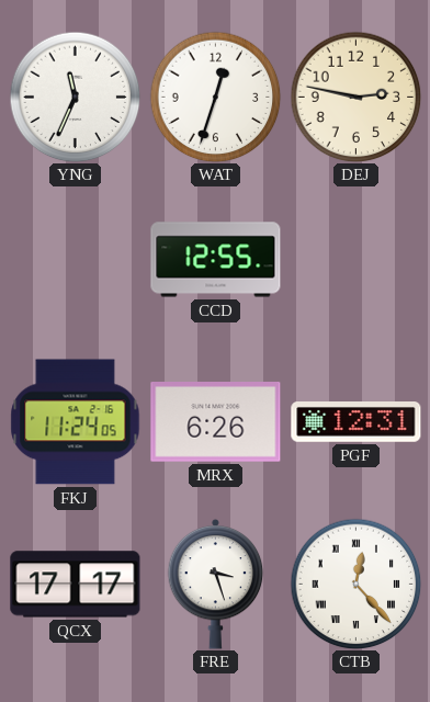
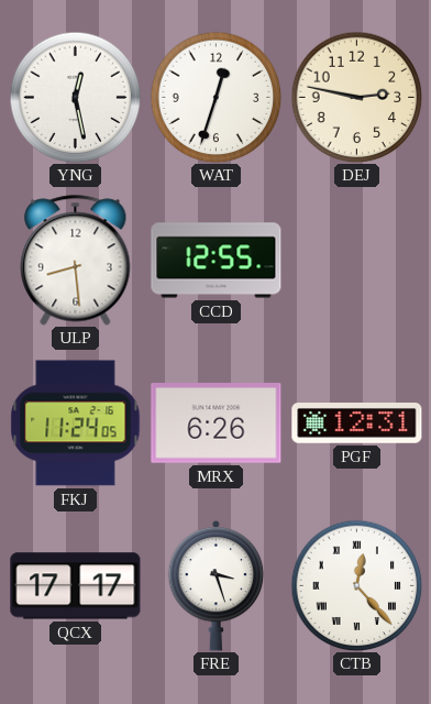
YNG: 11:34 -> 12:28 (75, 97)
ULP: none -> 8:29 (76, 261)
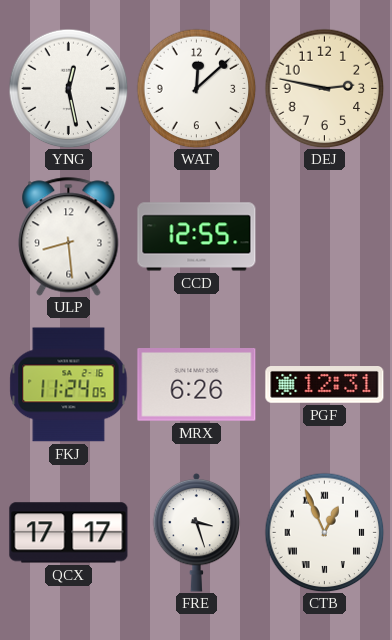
WAT: 12:33 -> 12:08 (196, 88)
CTB: 12:23 -> 12:56 (324, 532)
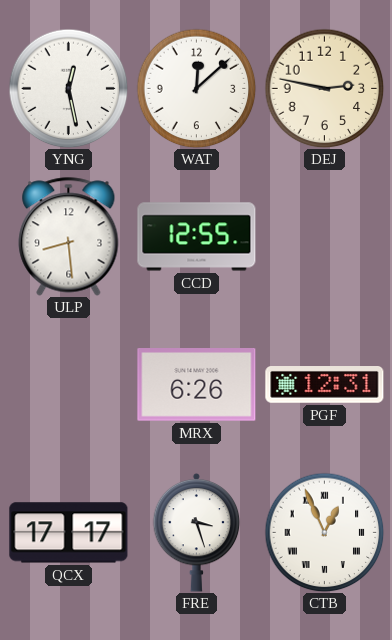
FKJ: 11:24 -> none (69, 385)
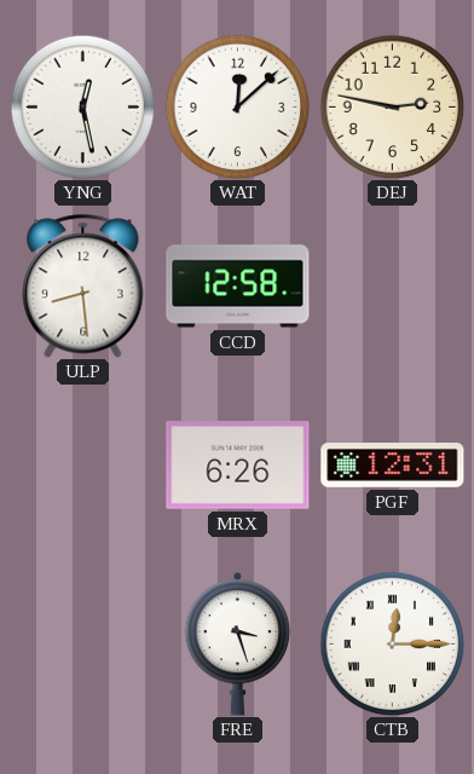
CCD: 12:55 -> 12:58 (238, 287)
QCX: 17:17 -> none (69, 533)
CTB: 12:56 -> 12:15 (392, 643)
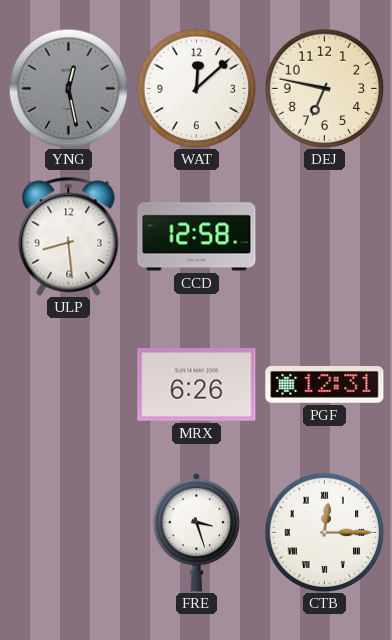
YNG dial: white -> grey (68, 88)
DEJ: 2:47 -> 6:47 (324, 88)
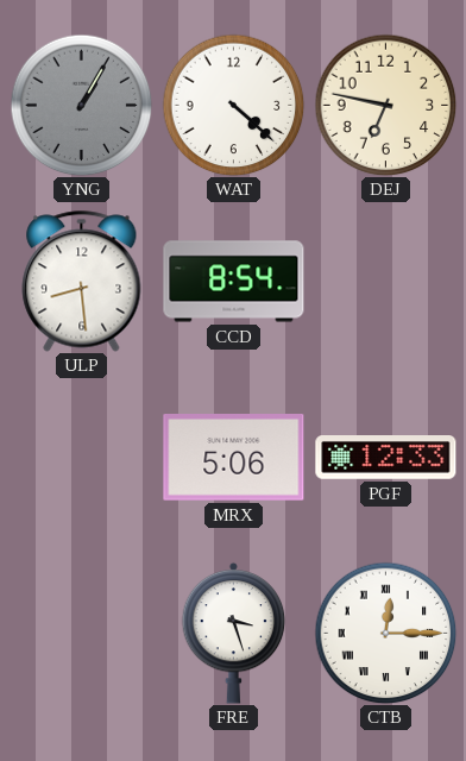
YNG: 12:28 -> 1:05 (81, 105)
WAT: 12:08 -> 4:22 (233, 105)
CCD: 12:58 -> 8:54 (234, 282)
MRX: 6:26 -> 5:06 (234, 458)
PGF: 12:31 -> 12:33 (386, 458)
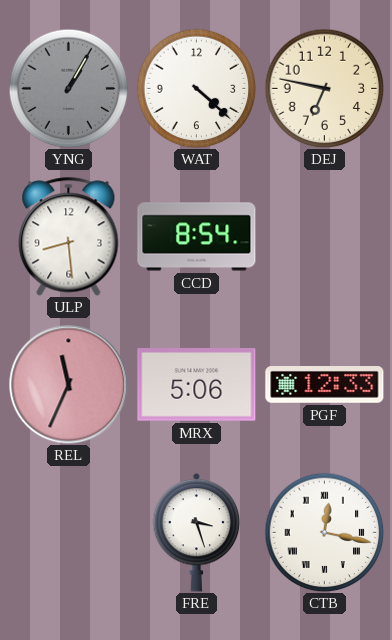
REL: none -> 11:34 (69, 385)
CTB: 12:15 -> 12:17 (324, 532)
